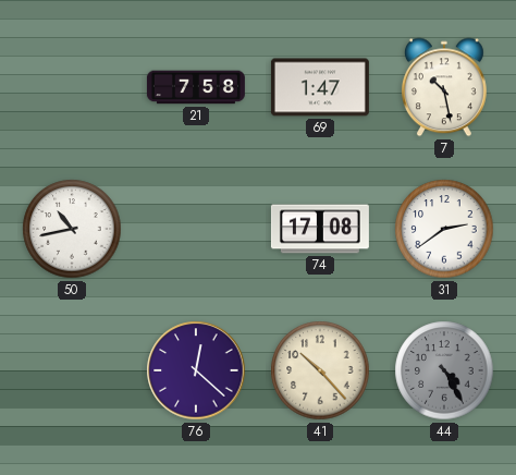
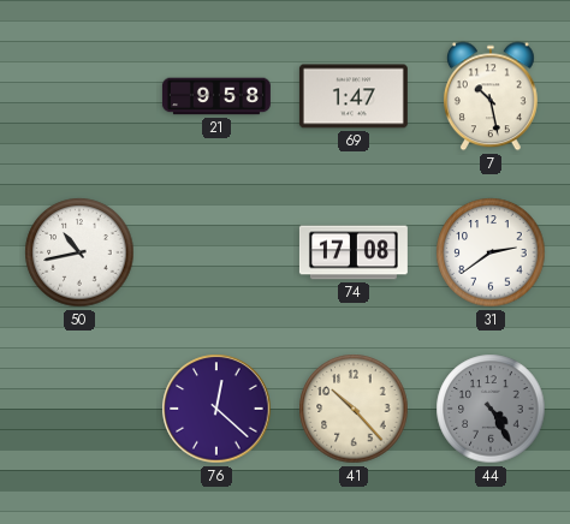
21: 7:58 -> 9:58 (216, 96)
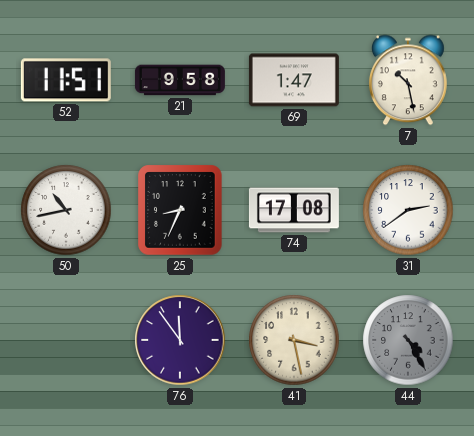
52: none -> 11:51 (66, 80)
25: none -> 8:34 (180, 210)
76: 12:22 -> 11:54 (180, 340)
41: 10:23 -> 3:28 (294, 340)
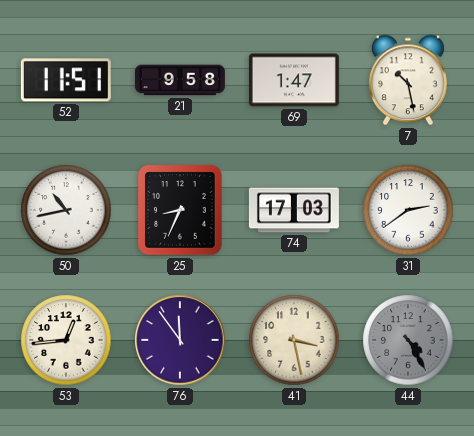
74: 17:08 -> 17:03 (294, 210)
53: none -> 12:44 (66, 340)
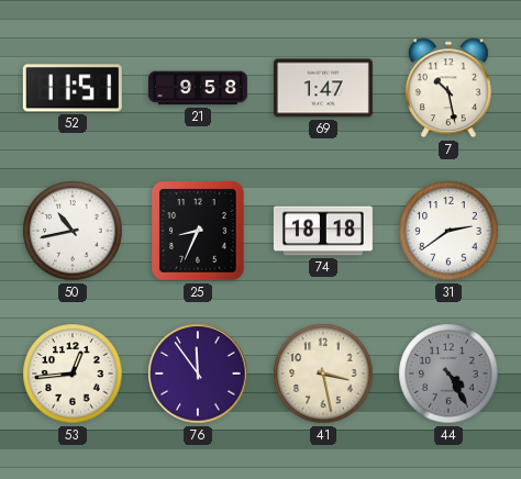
74: 17:03 -> 18:18 (323, 231)
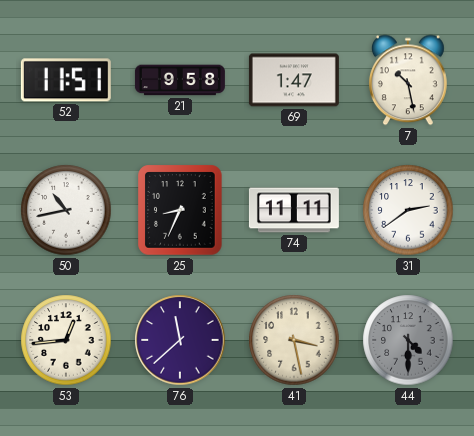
74: 18:18 -> 11:11 (294, 210)
76: 11:54 -> 11:38 (180, 340)
44: 4:25 -> 4:30 (408, 340)
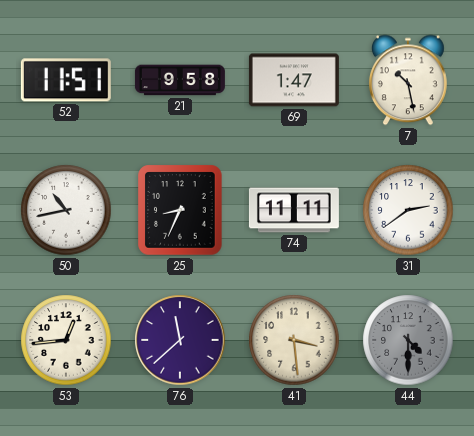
41: 3:28 -> 3:29 (294, 340)
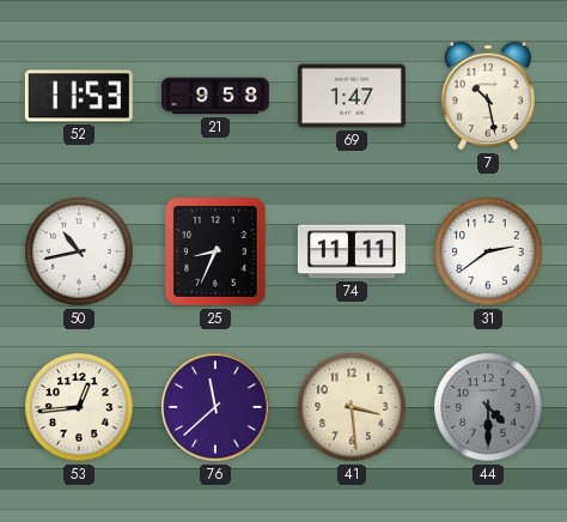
52: 11:51 -> 11:53 (79, 96)
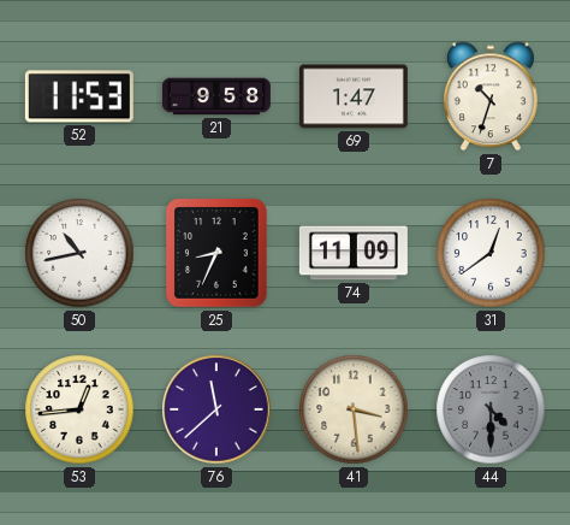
7: 10:28 -> 10:33 (491, 96)
74: 11:11 -> 11:09 (354, 253)
31: 2:39 -> 12:39 (491, 253)
